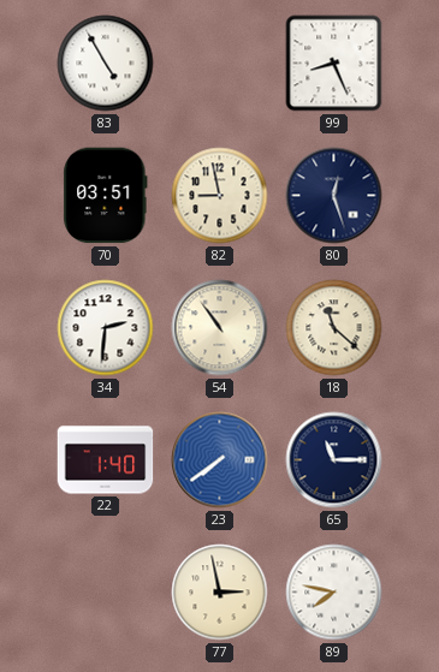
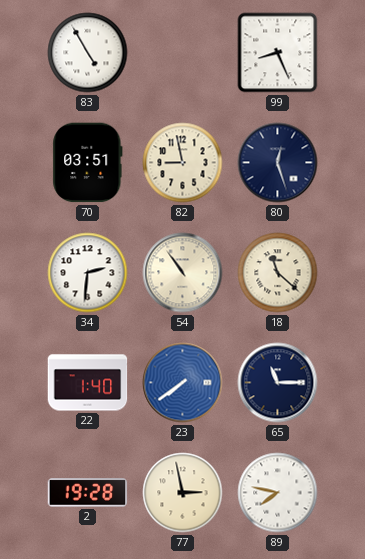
2: none -> 19:28 (88, 493)
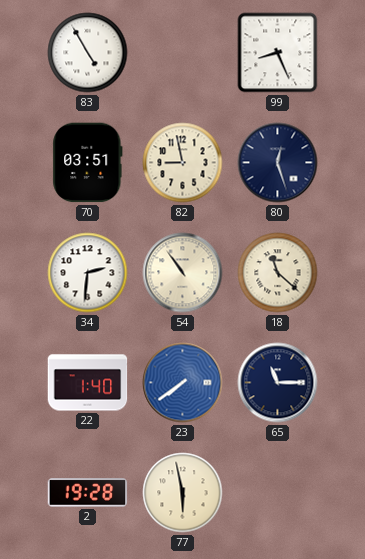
77: 2:58 -> 5:58 (183, 493)
89: 7:47 -> none (278, 493)
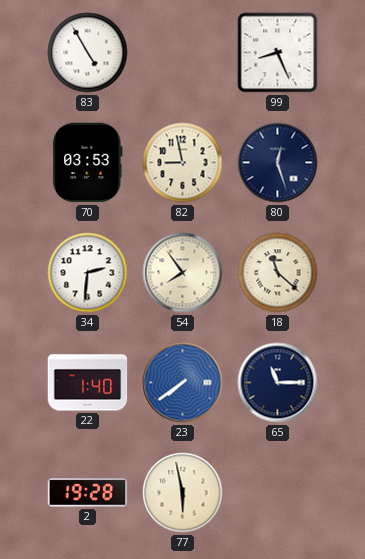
70: 03:51 -> 03:53 (88, 163)
54: 10:54 -> 7:54 (183, 273)
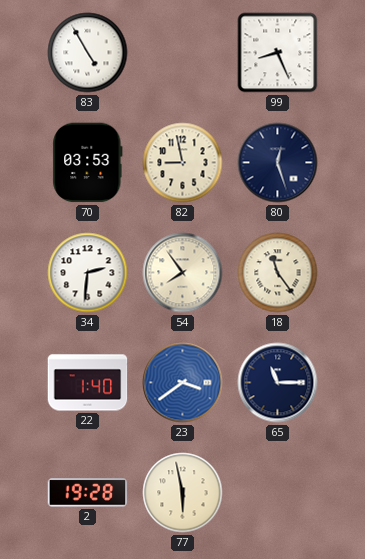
18: 11:22 -> 11:24 (278, 273)
23: 7:39 -> 3:39 (183, 383)
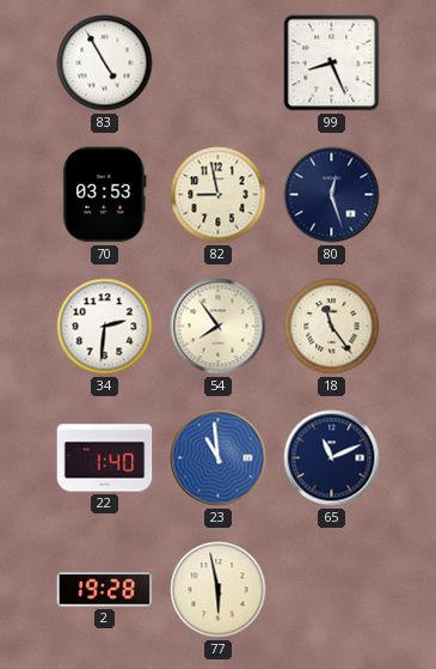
23: 3:39 -> 10:59 (219, 458)
65: 11:15 -> 11:11 (332, 458)
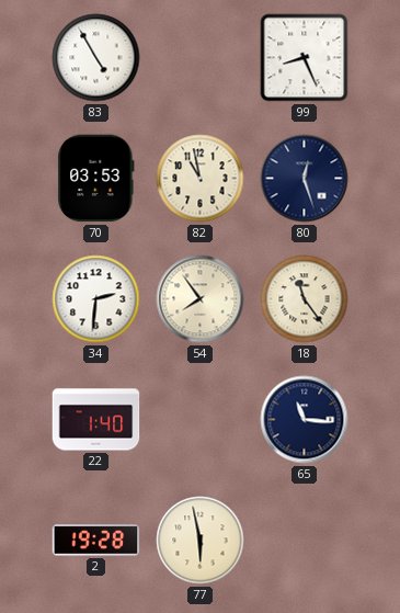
82: 8:58 -> 10:58 (201, 179)
23: 10:59 -> none (219, 458)
65: 11:11 -> 11:16 (305, 420)
